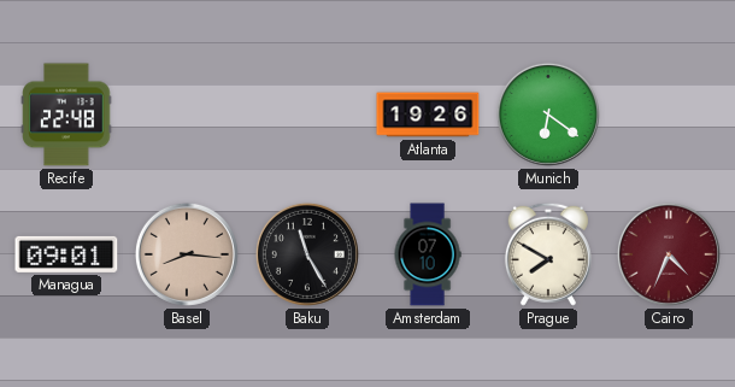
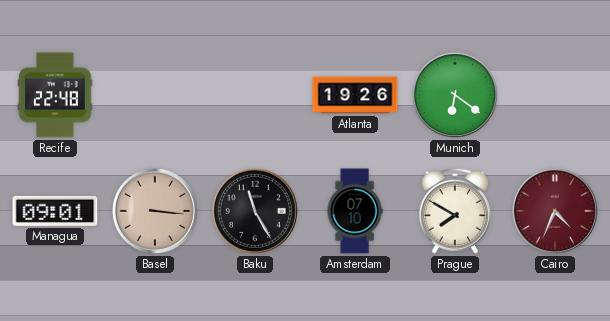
Basel: 8:16 -> 3:16 (155, 211)
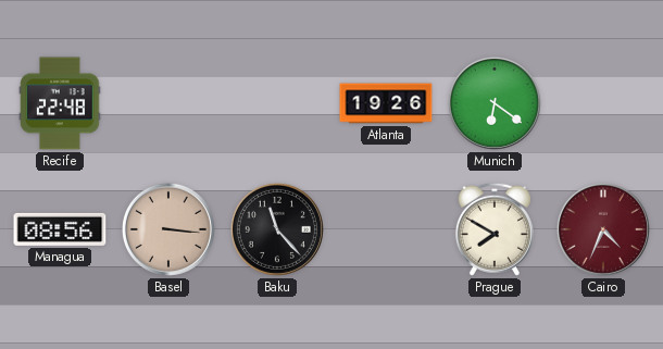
Managua: 09:01 -> 08:56 (60, 229)
Baku: 11:25 -> 11:23 (277, 229)
Amsterdam: 07:10 -> none (355, 211)
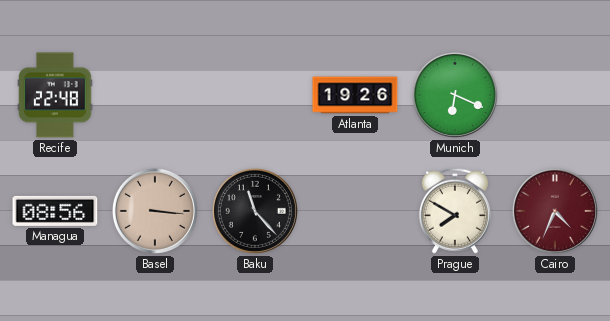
Munich: 6:21 -> 6:19 (455, 95)
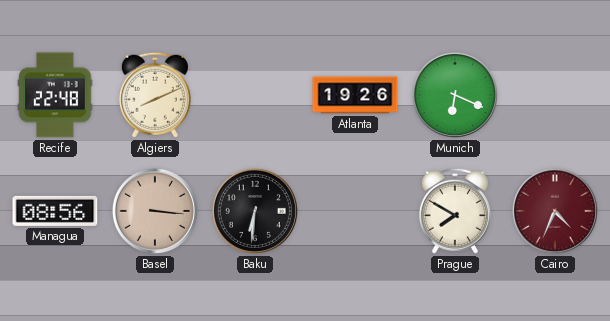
Algiers: none -> 8:11 (155, 95)
Baku: 11:23 -> 6:31 (255, 211)
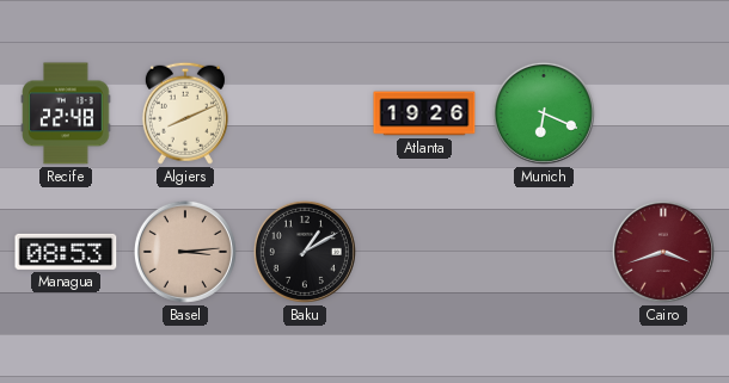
Managua: 08:56 -> 08:53 (66, 252)
Basel: 3:16 -> 3:14 (185, 252)
Baku: 6:31 -> 1:10 (305, 252)
Prague: 7:50 -> none (455, 211)
Cairo: 4:34 -> 3:42 (663, 252)
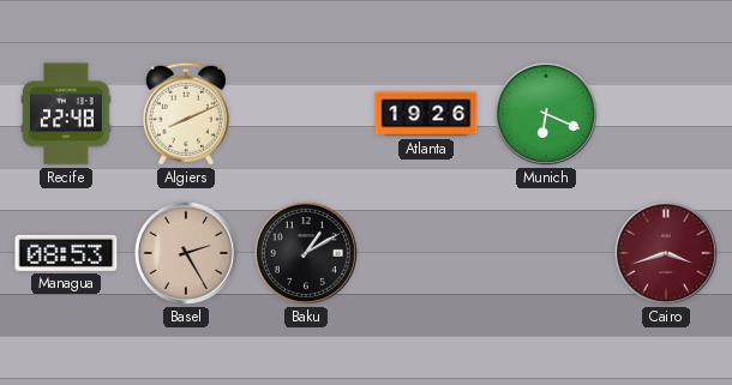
Basel: 3:14 -> 2:25 (186, 253)
